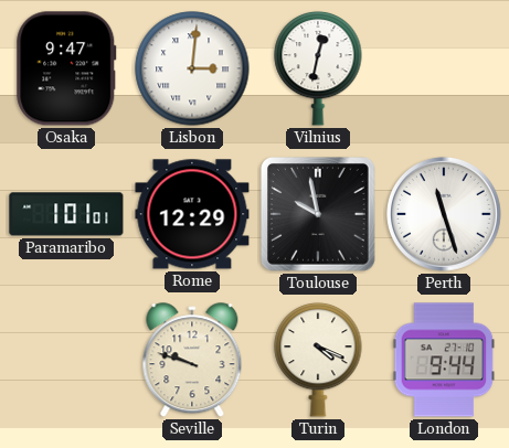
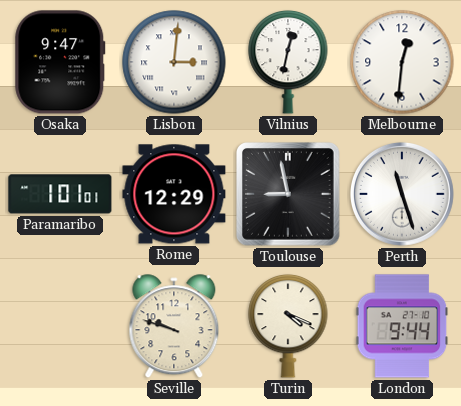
Melbourne: none -> 12:31 (402, 62)
Toulouse: 9:58 -> 8:58 (289, 195)
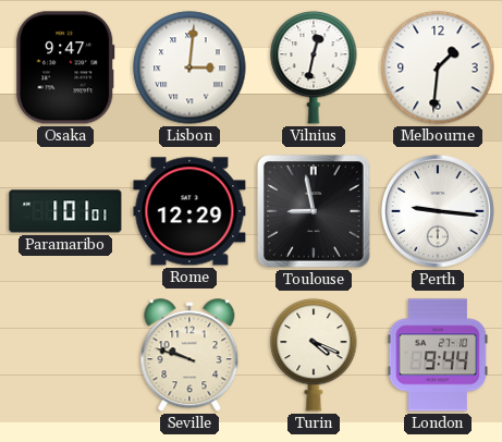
Melbourne: 12:31 -> 1:31 (438, 67)
Perth: 11:27 -> 9:16 (438, 211)
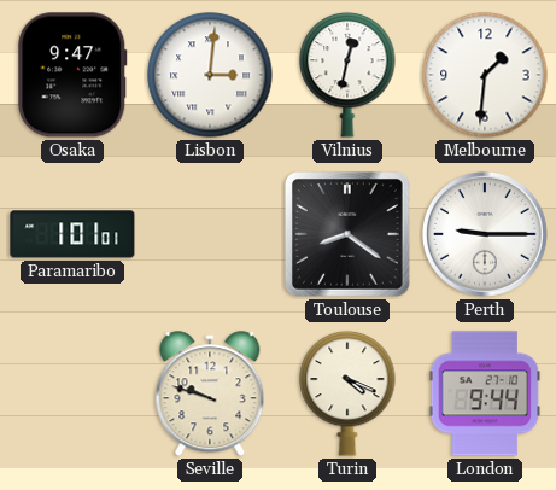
Rome: 12:29 -> none (189, 211)
Toulouse: 8:58 -> 8:21 (349, 235)
Perth: 9:16 -> 9:15 (485, 234)
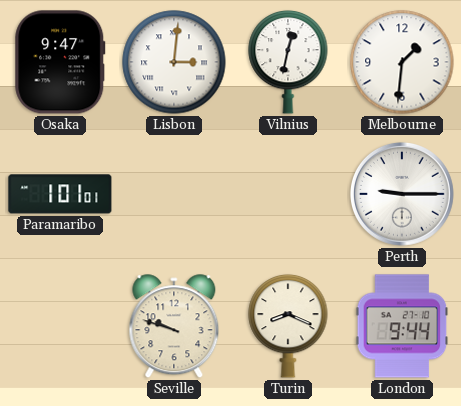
Toulouse: 8:21 -> none (349, 235)
Turin: 4:19 -> 8:19 (288, 326)
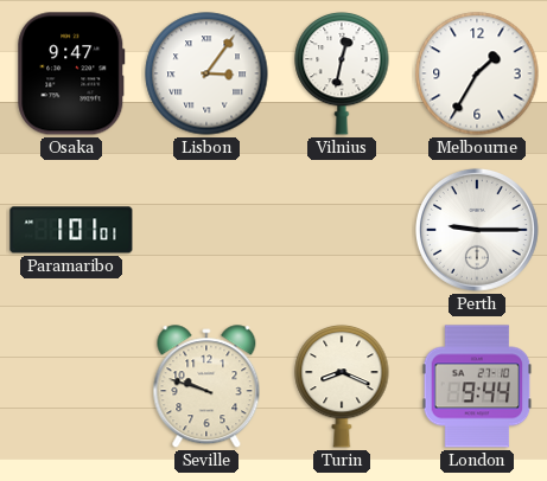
Lisbon: 3:01 -> 3:06 (206, 73)
Melbourne: 1:31 -> 1:35 (477, 73)
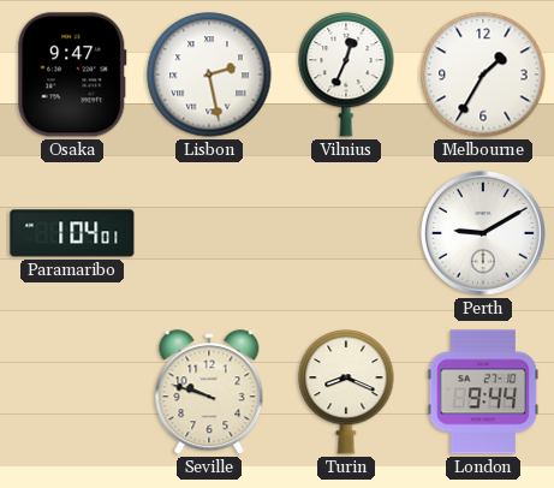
Lisbon: 3:06 -> 2:28 (209, 75)
Vilnius: 12:32 -> 12:34 (346, 75)
Paramaribo: 1:01 -> 1:04 (72, 233)
Perth: 9:15 -> 9:10 (483, 233)
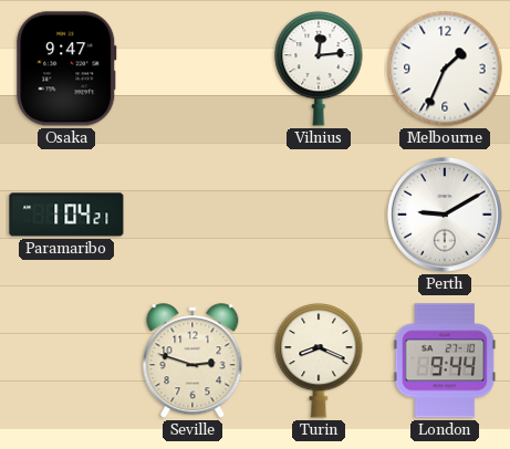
Lisbon: 2:28 -> none (209, 75)
Vilnius: 12:34 -> 12:14 (319, 69)
Melbourne: 1:35 -> 1:34 (445, 69)
Paramaribo: 1:04:01 -> 1:04:21 (66, 215)
Seville: 9:48 -> 2:48 (192, 362)
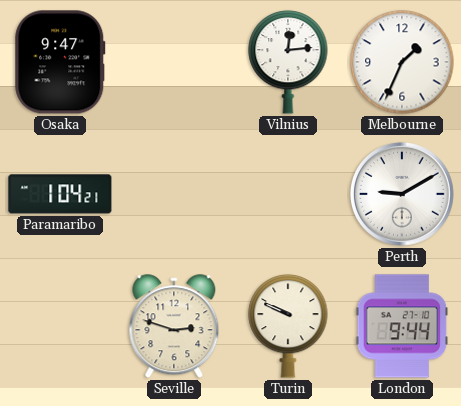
Turin: 8:19 -> 9:49 (288, 326)
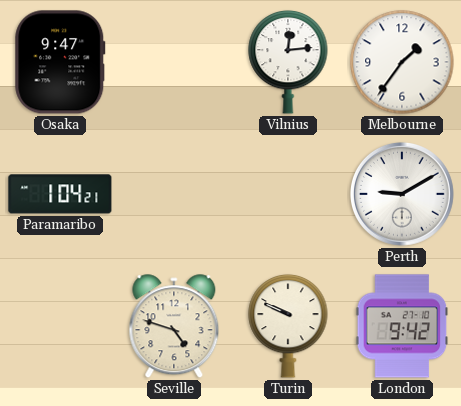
Melbourne: 1:34 -> 1:36 (402, 62)
Seville: 2:48 -> 4:48 (174, 327)
London: 9:44 -> 9:42 (402, 326)
